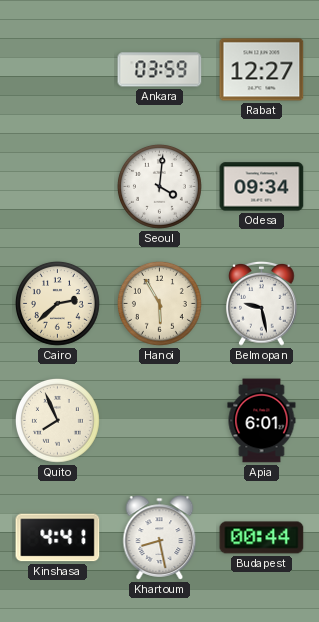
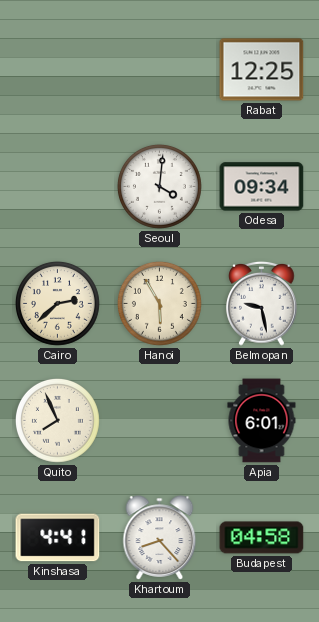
Ankara: 03:59 -> none (160, 70)
Rabat: 12:27 -> 12:25 (262, 70)
Khartoum: 8:28 -> 8:23 (160, 538)
Budapest: 00:44 -> 04:58 (262, 538)
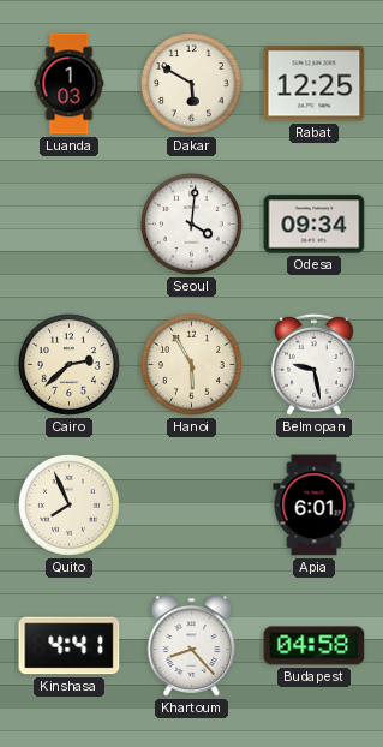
Luanda: none -> 1:03 (70, 84)
Dakar: none -> 5:50 (191, 83)
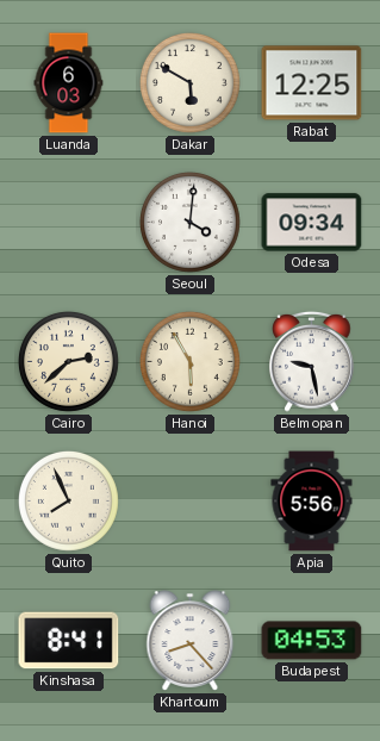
Luanda: 1:03 -> 6:03 (69, 83)
Apia: 6:01 -> 5:56 (312, 502)
Kinshasa: 4:41 -> 8:41 (69, 641)
Budapest: 04:58 -> 04:53 (312, 641)
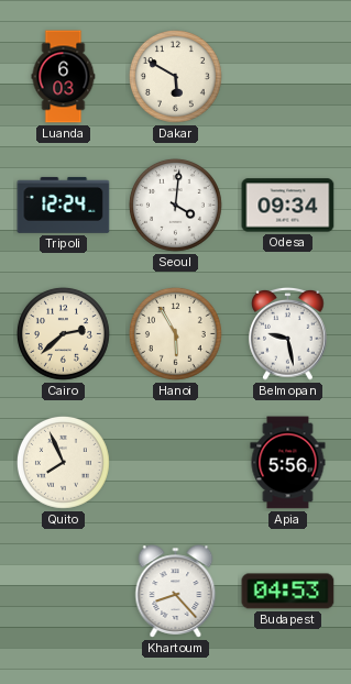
Rabat: 12:25 -> none (312, 83)
Tripoli: none -> 12:24 (64, 205)
Kinshasa: 8:41 -> none (69, 641)
